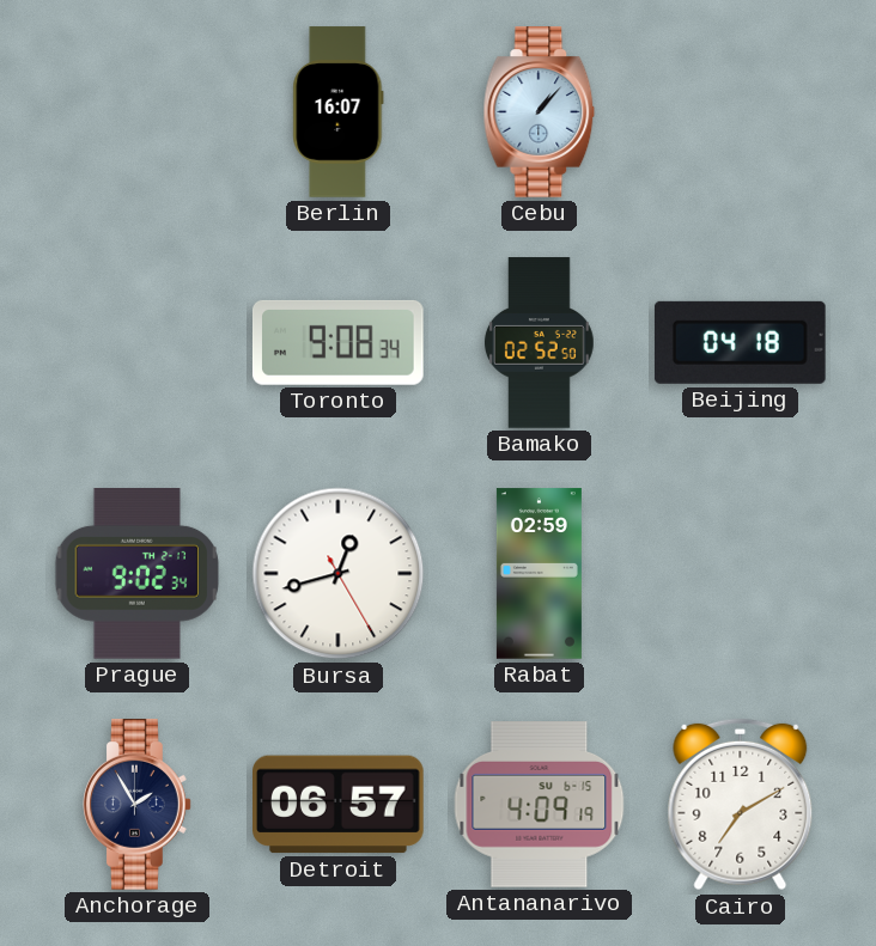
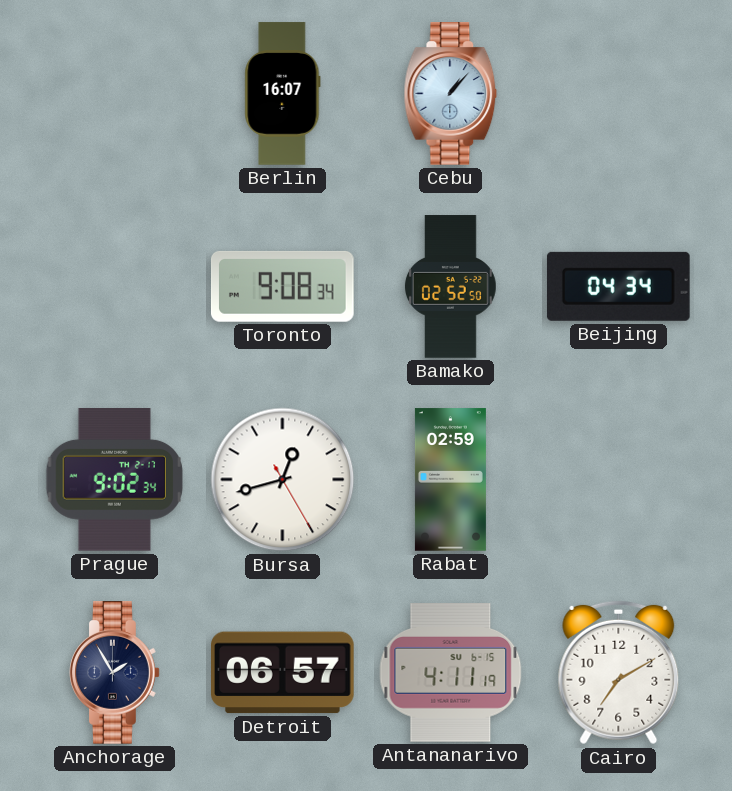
Beijing: 04:18 -> 04:34 (618, 286)
Antananarivo: 4:09 -> 4:11 (451, 673)
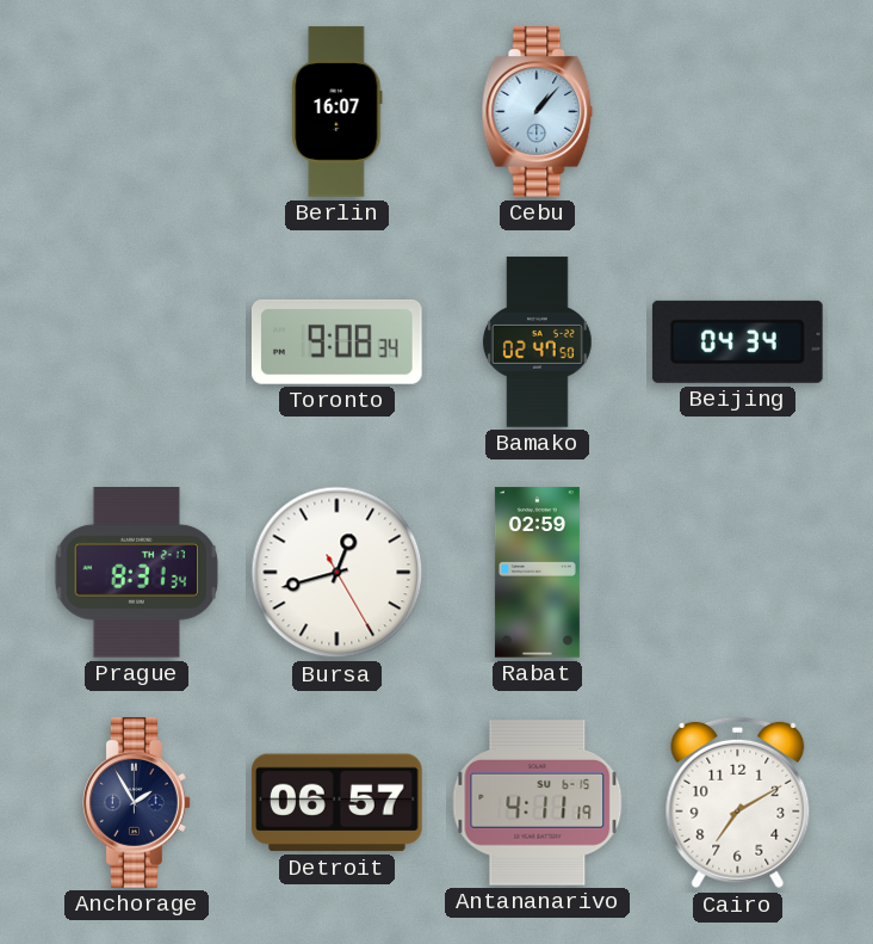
Bamako: 02:52 -> 02:47 (538, 343)
Prague: 9:02 -> 8:31 (136, 573)
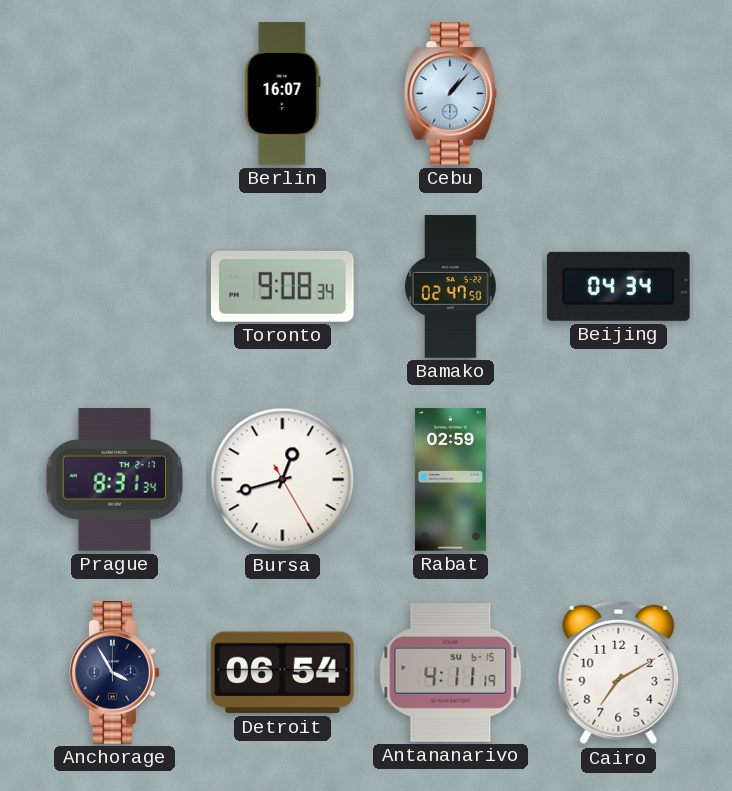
Anchorage: 1:55 -> 3:55 (115, 673)
Detroit: 06:57 -> 06:54 (283, 673)
